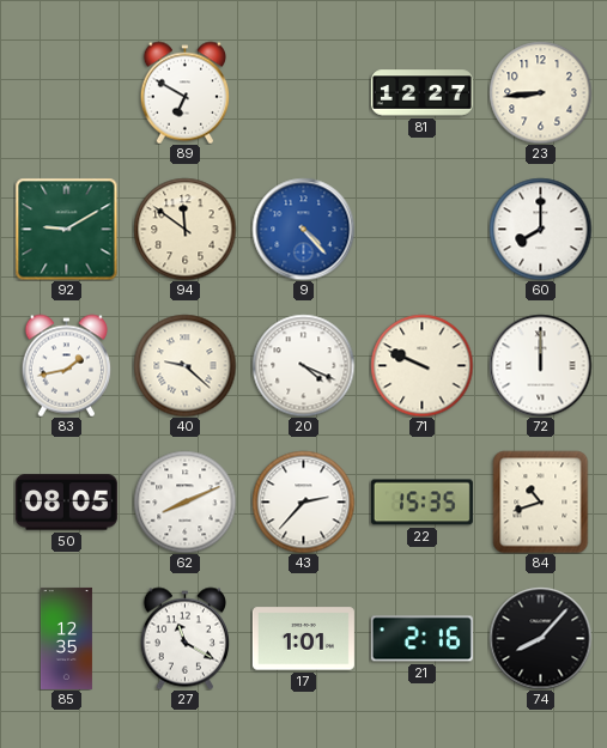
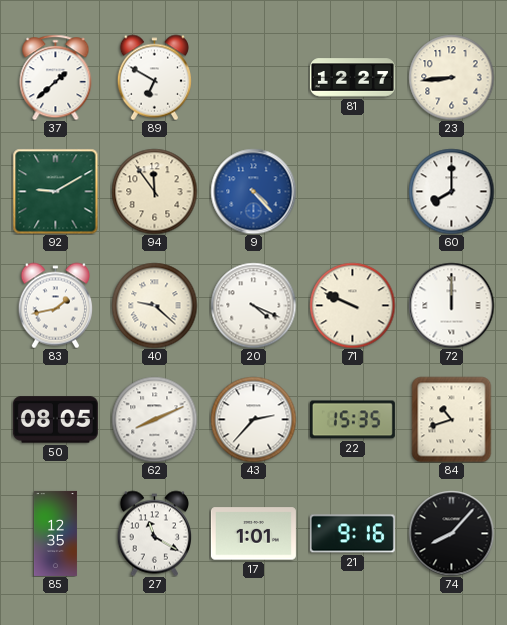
37: none -> 1:38 (56, 77)
94: 11:51 -> 11:54 (154, 191)
21: 2:16 -> 9:16 (352, 534)
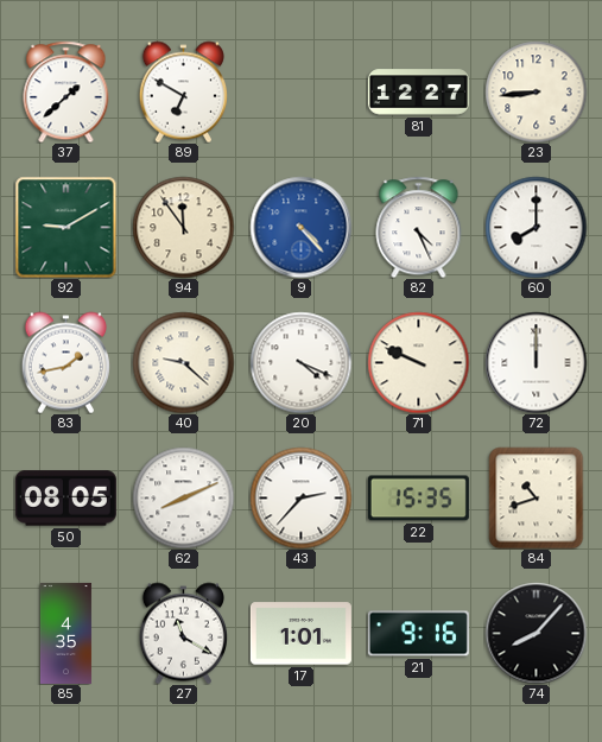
82: none -> 4:26 (419, 227)
85: 12:35 -> 4:35 (65, 633)
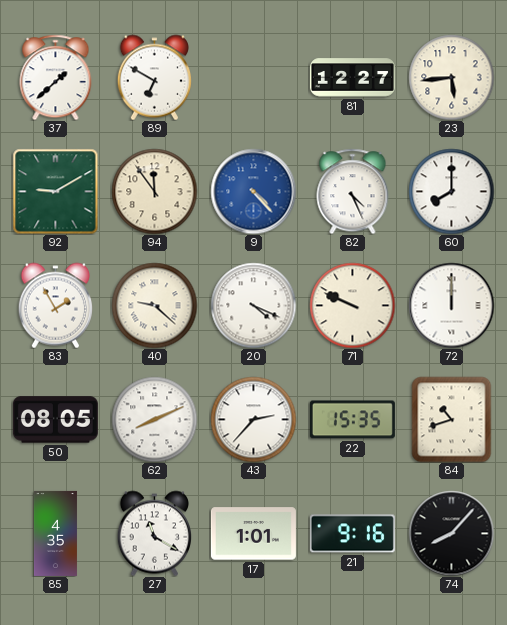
23: 8:44 -> 5:44 (451, 77)
83: 1:43 -> 1:55 (55, 305)
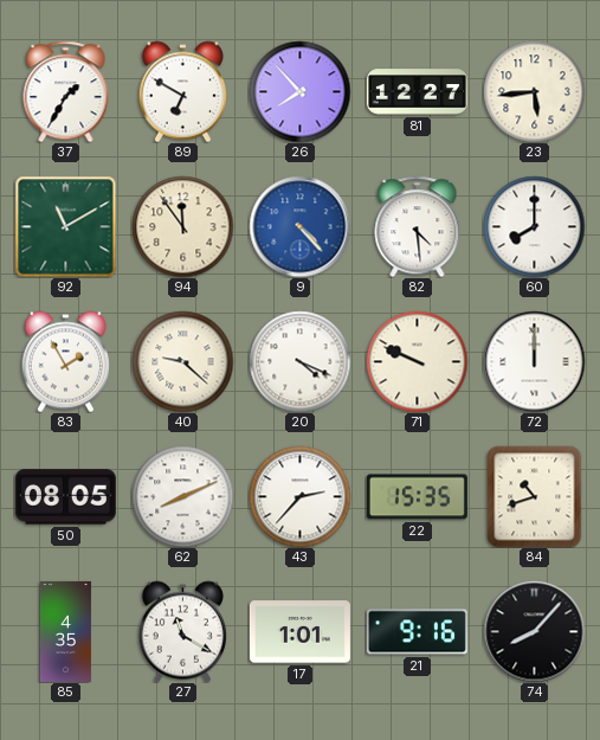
37: 1:38 -> 1:35 (66, 91)
26: none -> 7:53 (299, 91)
92: 9:10 -> 11:10 (65, 226)
82: 4:26 -> 4:29 (418, 226)
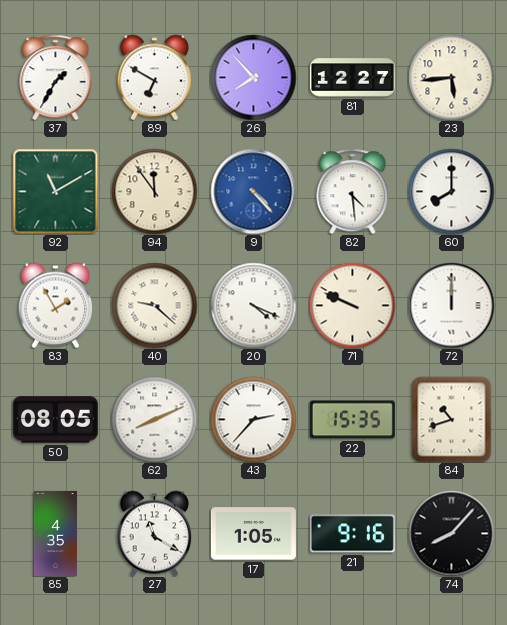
17: 1:01 -> 1:05 (253, 534)
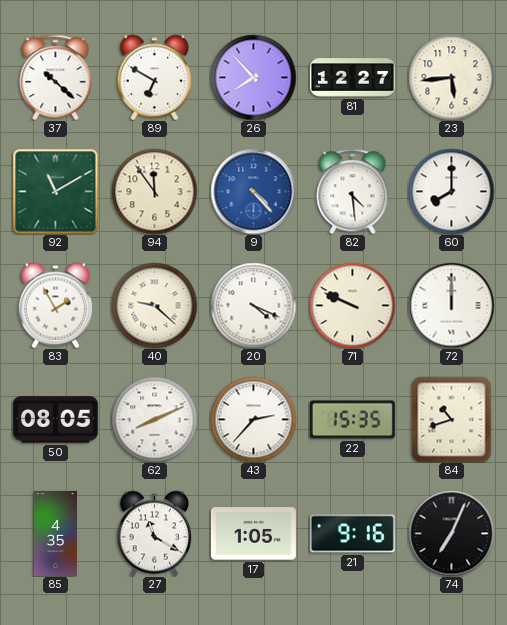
37: 1:35 -> 10:22 (56, 77)
74: 8:07 -> 7:04 (451, 533)
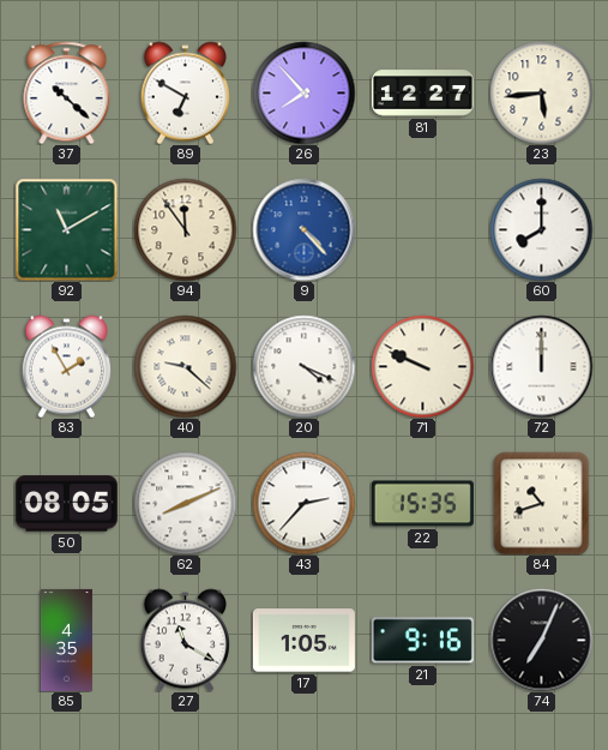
82: 4:29 -> none (353, 191)
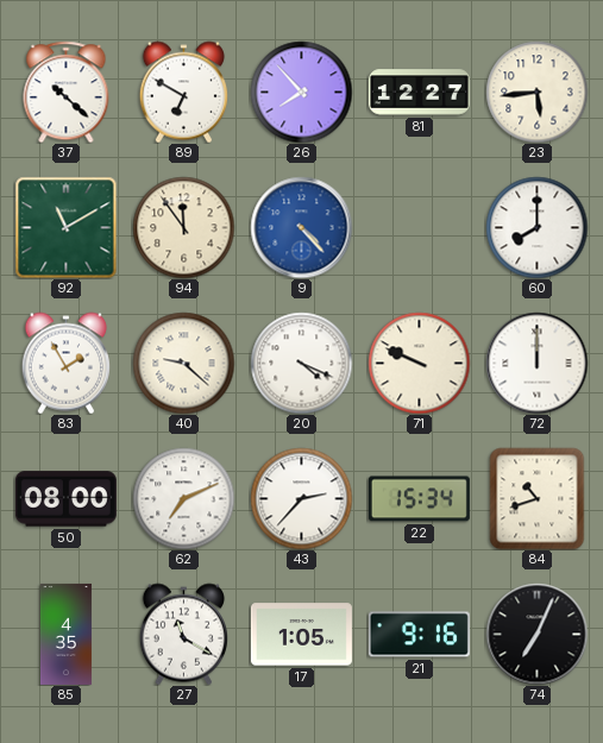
50: 08:05 -> 08:00 (65, 499)
62: 8:11 -> 7:11 (183, 498)
22: 15:35 -> 15:34 (419, 499)
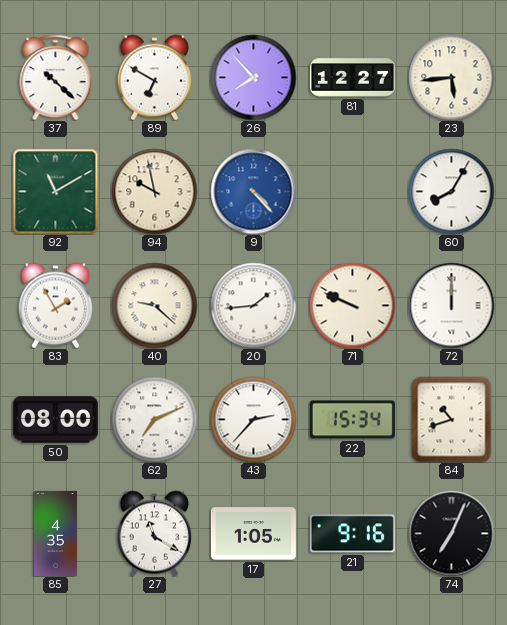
94: 11:54 -> 9:58 (154, 191)
60: 8:00 -> 8:05 (451, 191)
20: 4:19 -> 1:44 (253, 305)
